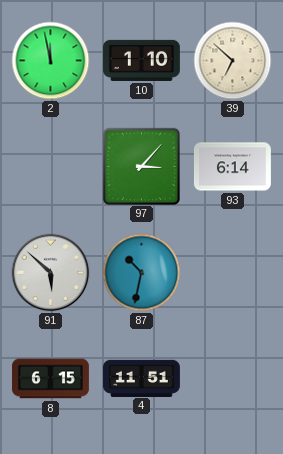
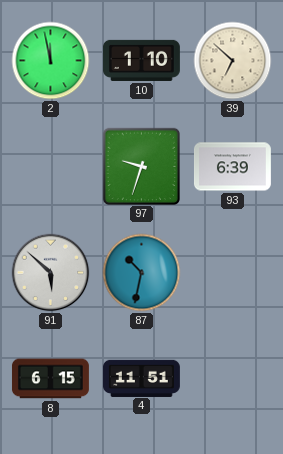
97: 3:07 -> 9:33 (141, 166)
93: 6:14 -> 6:39 (232, 167)
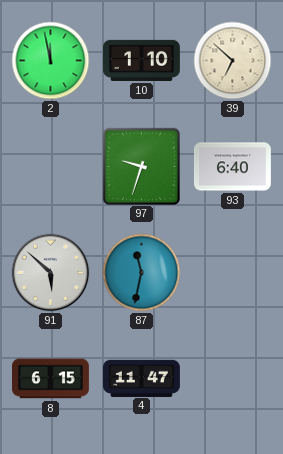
93: 6:39 -> 6:40 (232, 167)
87: 10:32 -> 11:32 (142, 273)
4: 11:51 -> 11:47 (141, 378)
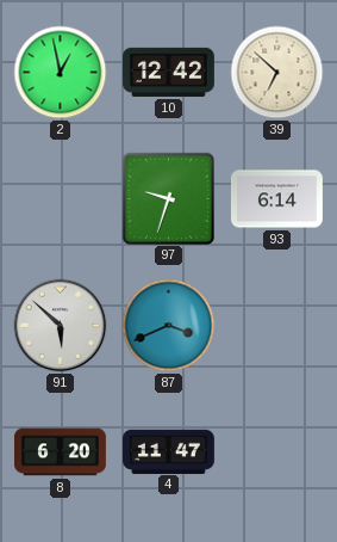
2: 11:58 -> 12:58 (61, 73)
10: 1:10 -> 12:42 (168, 72)
93: 6:40 -> 6:14 (276, 199)
87: 11:32 -> 3:41 (169, 326)
8: 6:15 -> 6:20 (60, 452)
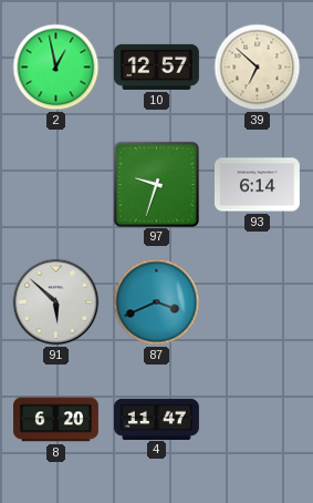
10: 12:42 -> 12:57 (156, 66)
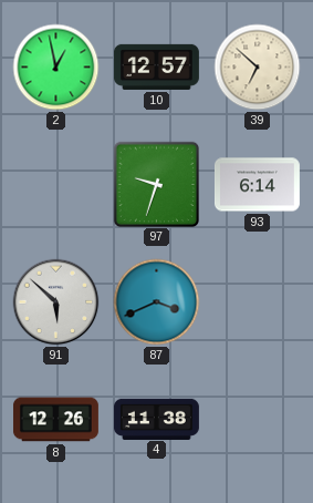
8: 6:20 -> 12:26 (55, 420)
4: 11:47 -> 11:38 (156, 419)
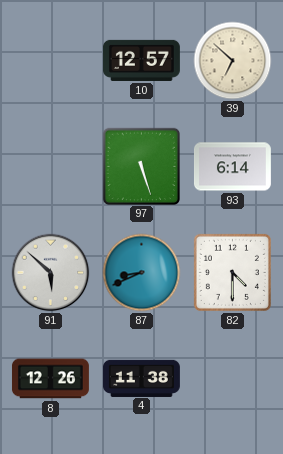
2: 12:58 -> none (56, 68)
97: 9:33 -> 5:27 (141, 166)
87: 3:41 -> 8:41 (142, 273)
82: none -> 4:30 (232, 272)
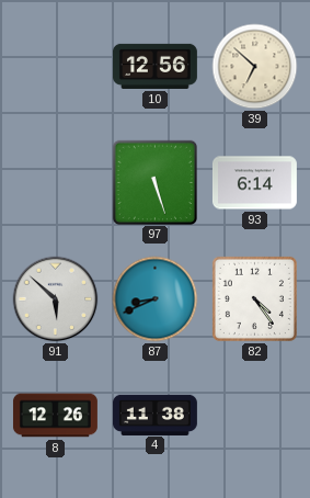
10: 12:57 -> 12:56 (154, 66)
82: 4:30 -> 4:24 (254, 298)
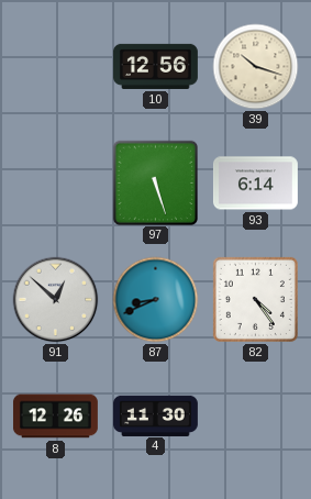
39: 6:52 -> 10:18 (256, 67)
91: 5:52 -> 12:52 (56, 300)
4: 11:38 -> 11:30 (155, 415)
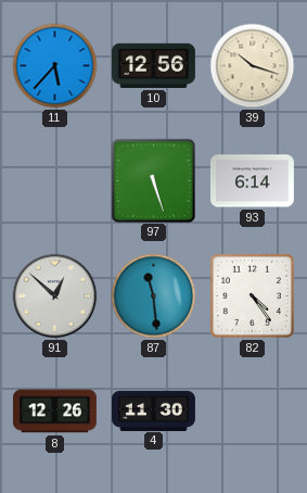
11: none -> 5:37 (55, 66)
87: 8:41 -> 11:29 (154, 296)
